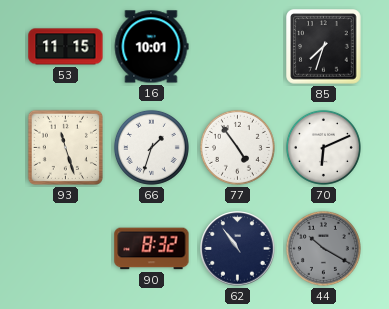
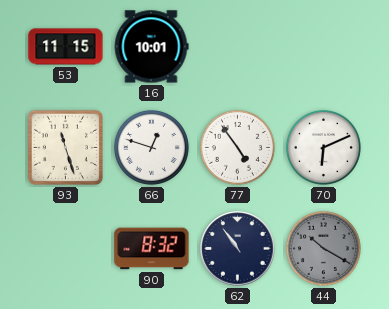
85: 7:33 -> none (324, 47)
66: 1:33 -> 12:48 (151, 147)
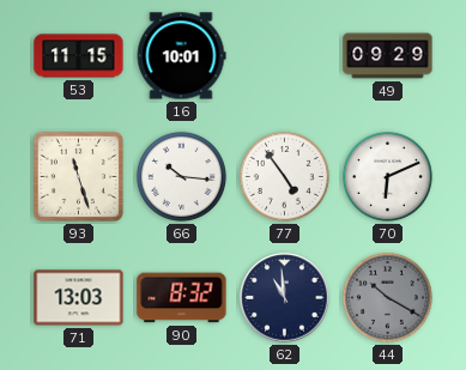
49: none -> 09:29 (388, 56)
66: 12:48 -> 10:16 (181, 176)
71: none -> 13:03 (79, 298)
62: 10:54 -> 10:59 (285, 298)
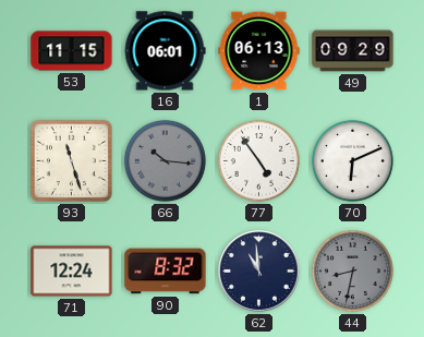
16: 10:01 -> 06:01 (165, 51)
1: none -> 06:13 (259, 51)
66 dial: white -> grey (165, 160)
71: 13:03 -> 12:24 (72, 272)
44: 10:20 -> 8:32 (352, 270)
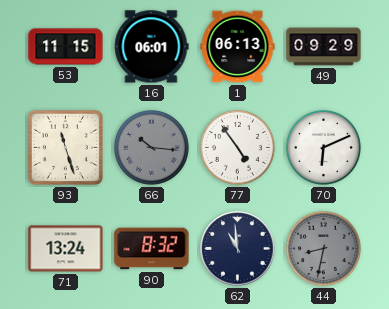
71: 12:24 -> 13:24 (66, 249)
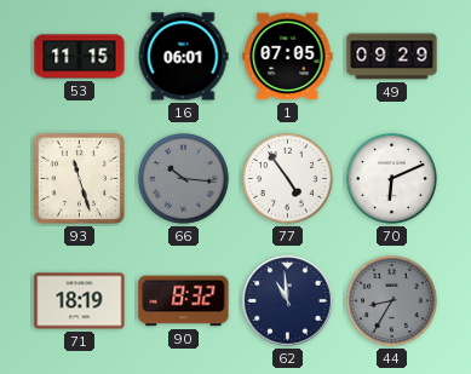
1: 06:13 -> 07:05 (288, 57)
71: 13:24 -> 18:19 (80, 301)
44: 8:32 -> 8:35 (391, 300)
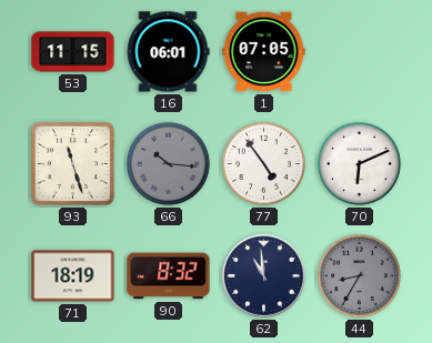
49: 09:29 -> none (392, 57)
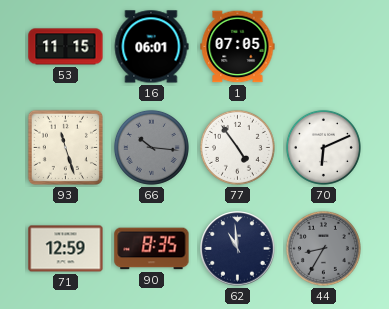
71: 18:19 -> 12:59 (66, 249)
90: 8:32 -> 8:35 (152, 249)
